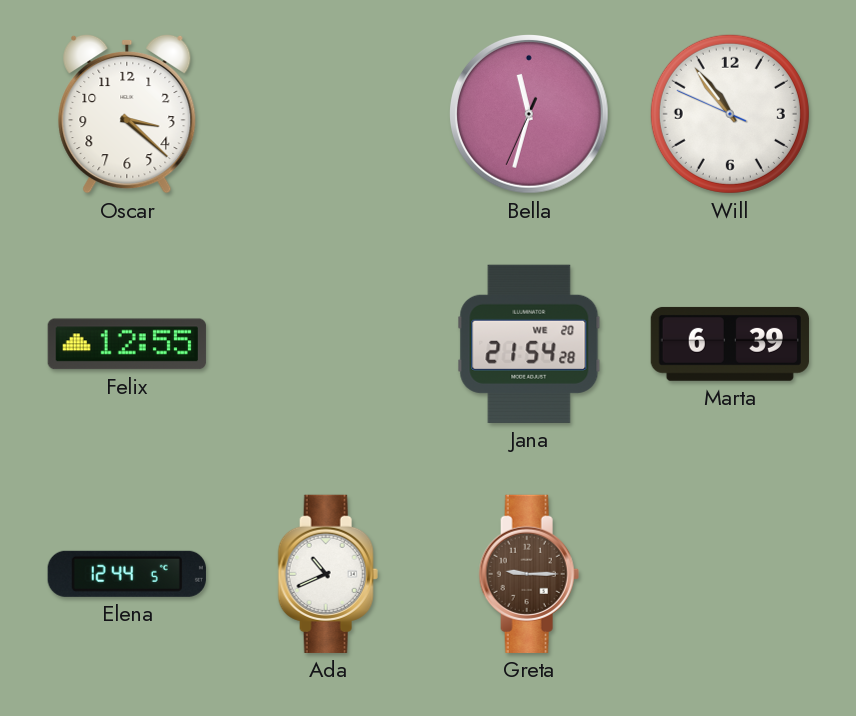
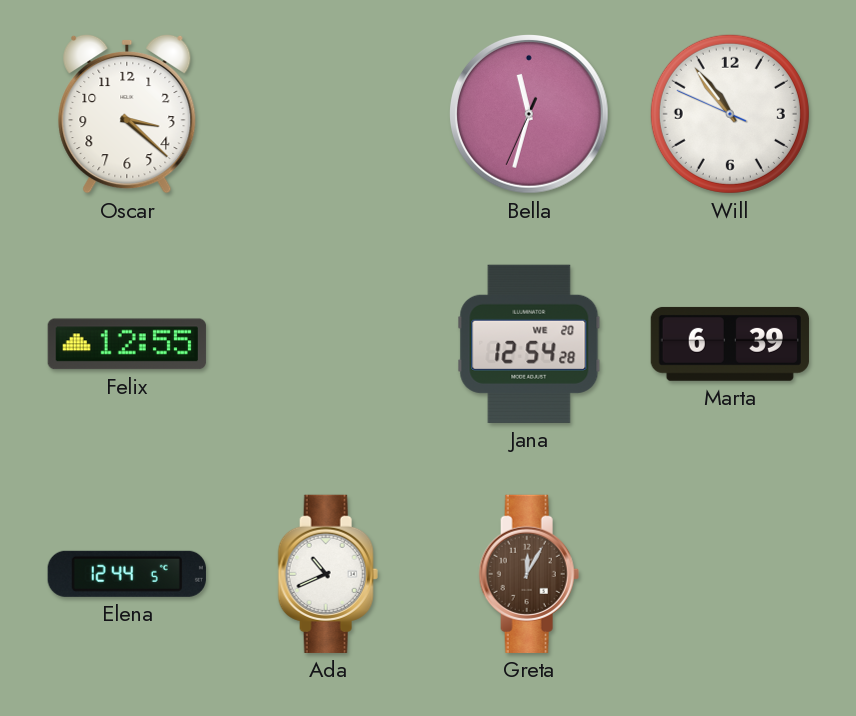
Jana: 21:54 -> 12:54 (529, 344)
Greta: 9:15 -> 12:05 (529, 574)
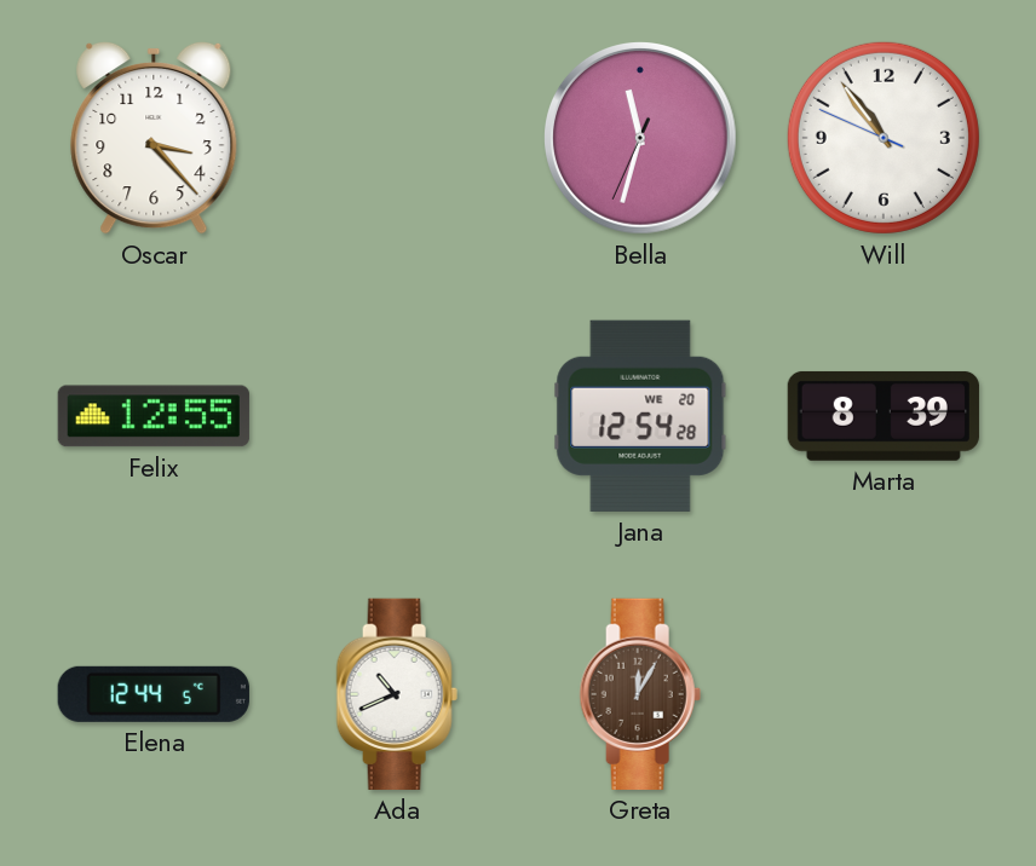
Oscar: 3:22 -> 3:23 (154, 138)
Marta: 6:39 -> 8:39 (884, 416)
